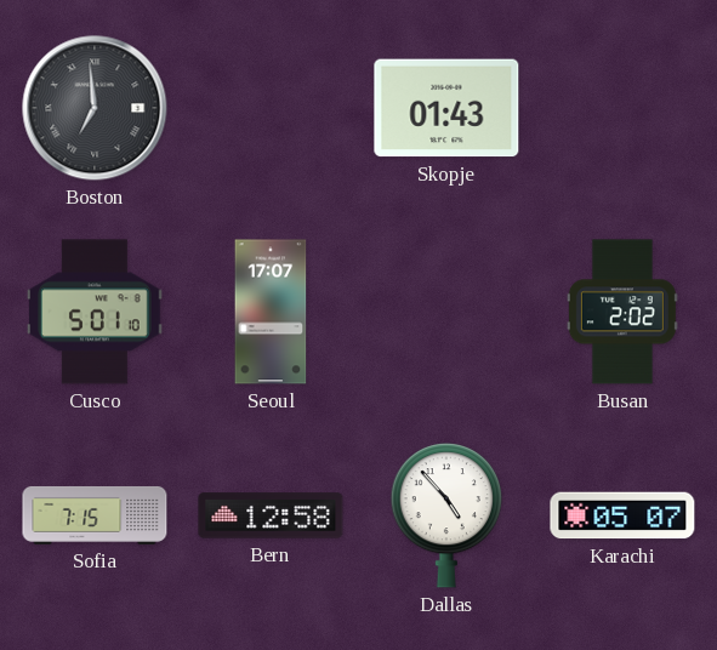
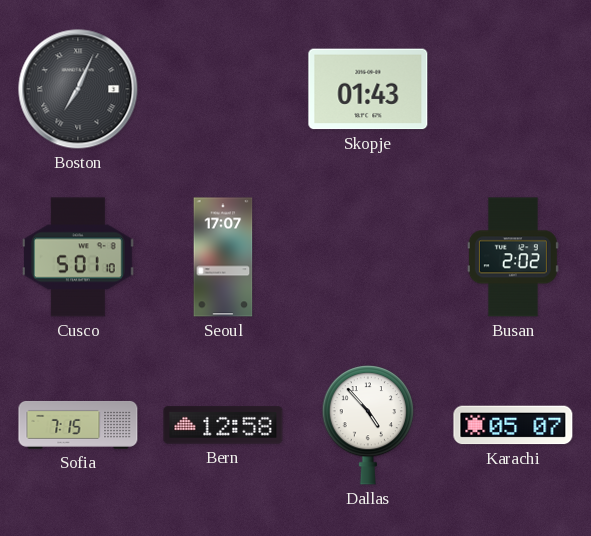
Boston: 6:59 -> 7:04 (78, 89)
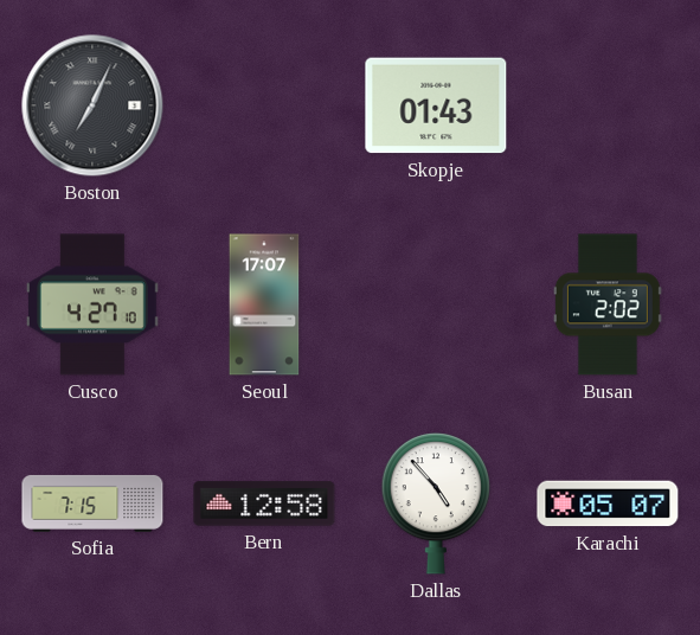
Cusco: 5:01 -> 4:27 (94, 304)
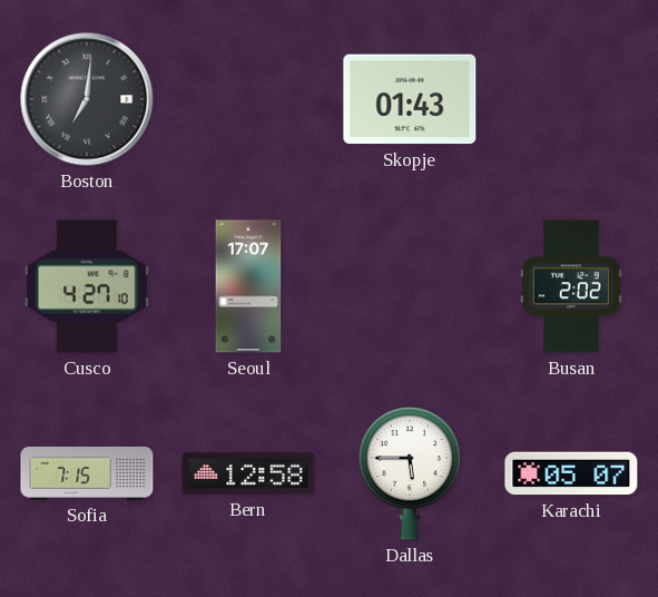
Boston: 7:04 -> 7:01 (87, 99)
Dallas: 4:53 -> 5:45 (409, 473)
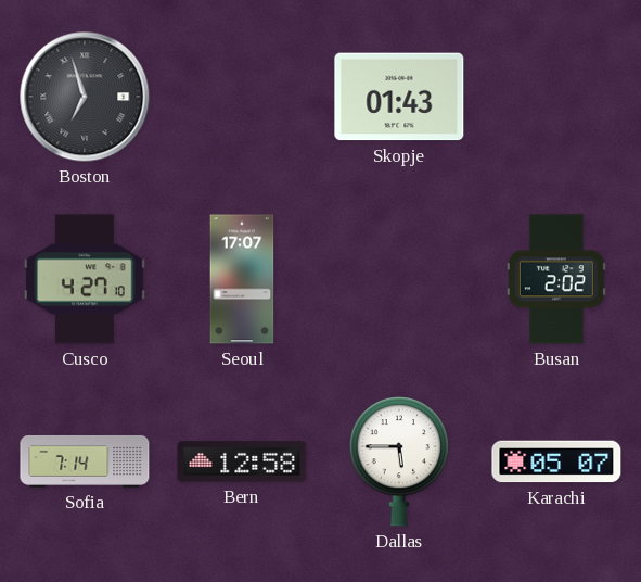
Boston: 7:01 -> 6:57 (85, 97)
Sofia: 7:15 -> 7:14 (85, 461)
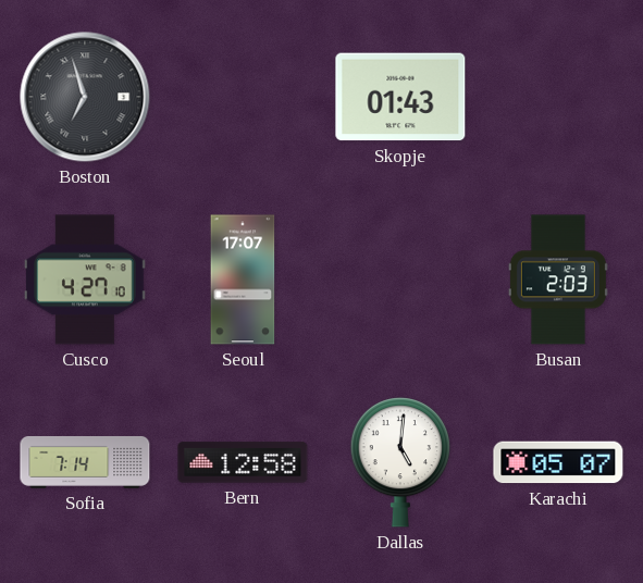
Busan: 2:02 -> 2:03 (558, 280)
Dallas: 5:45 -> 5:01 (399, 462)
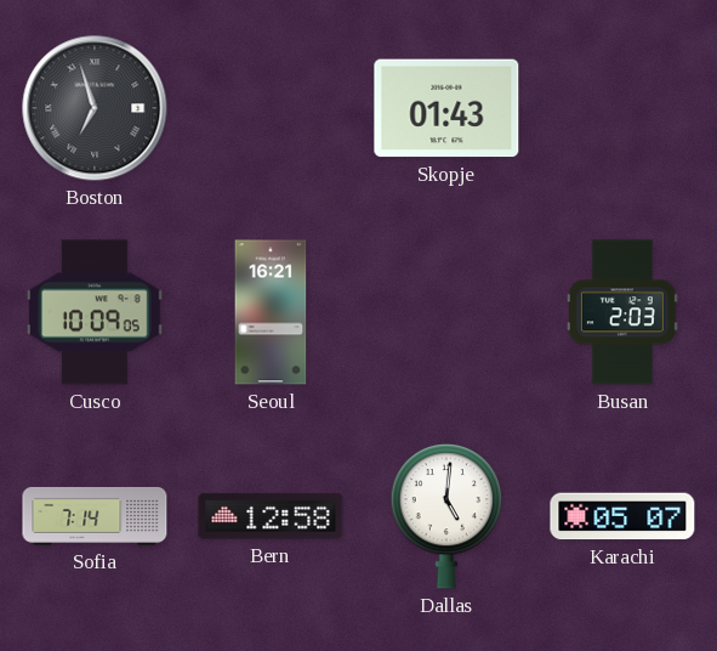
Cusco: 4:27 -> 10:09 (96, 312)
Seoul: 17:07 -> 16:21 (271, 312)
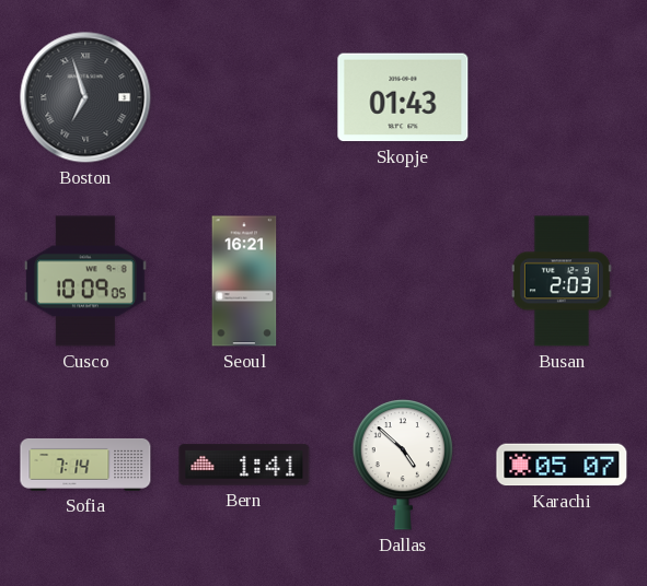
Bern: 12:58 -> 1:41 (244, 465)
Dallas: 5:01 -> 4:52 (402, 465)
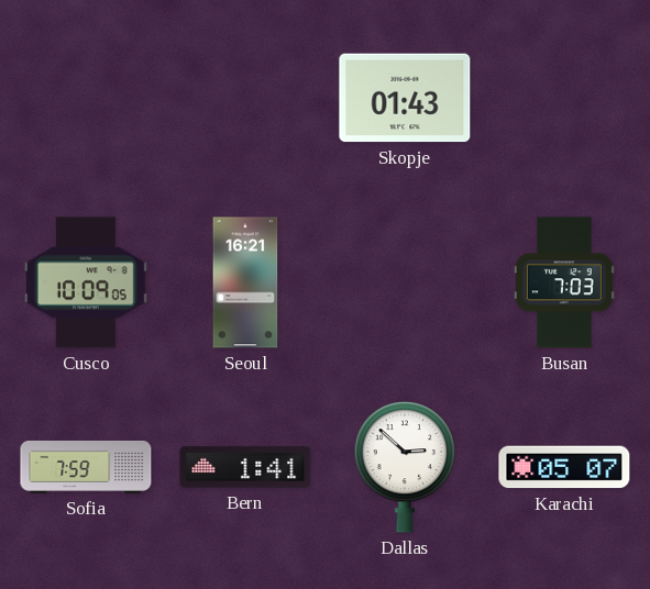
Boston: 6:57 -> none (85, 97)
Busan: 2:03 -> 7:03 (564, 282)
Sofia: 7:14 -> 7:59 (86, 467)
Dallas: 4:52 -> 2:52 (404, 467)
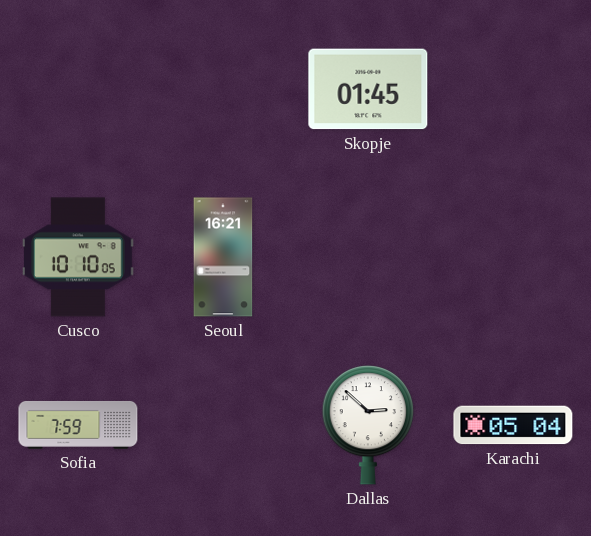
Skopje: 01:43 -> 01:45 (368, 89)
Cusco: 10:09 -> 10:10 (79, 257)
Busan: 7:03 -> none (564, 282)
Bern: 1:41 -> none (245, 467)
Karachi: 05:07 -> 05:04 (513, 425)
